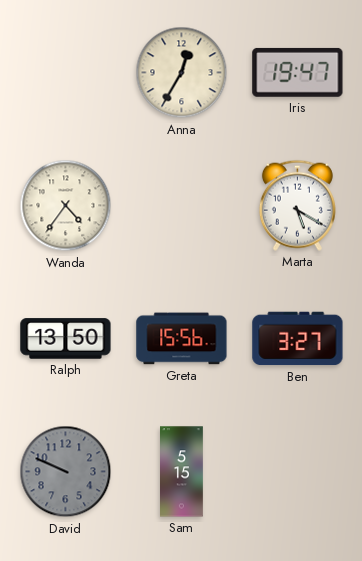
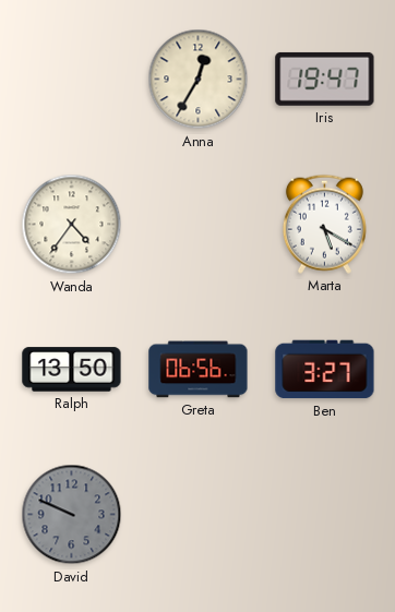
Greta: 15:56 -> 06:56 (199, 370)
Sam: 5:15 -> none (182, 472)
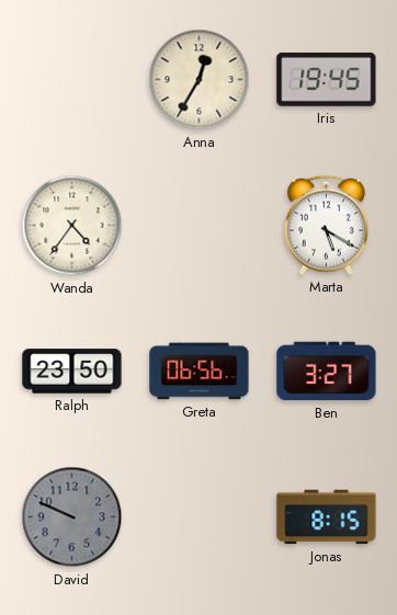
Iris: 19:47 -> 19:45 (327, 79)
Ralph: 13:50 -> 23:50 (72, 372)
Jonas: none -> 8:15 (327, 517)
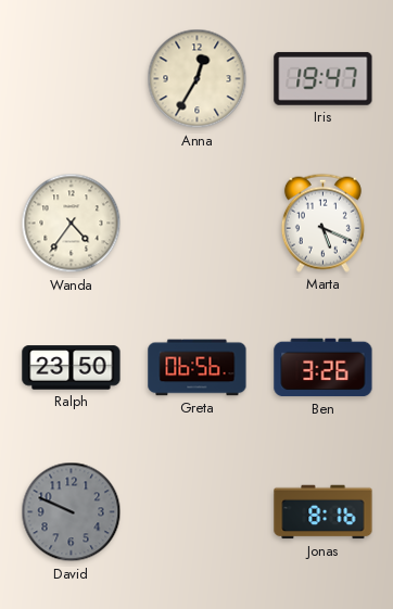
Iris: 19:45 -> 19:47 (324, 78)
Marta: 5:20 -> 5:19 (322, 223)
Ben: 3:27 -> 3:26 (324, 368)
Jonas: 8:15 -> 8:16 (324, 512)
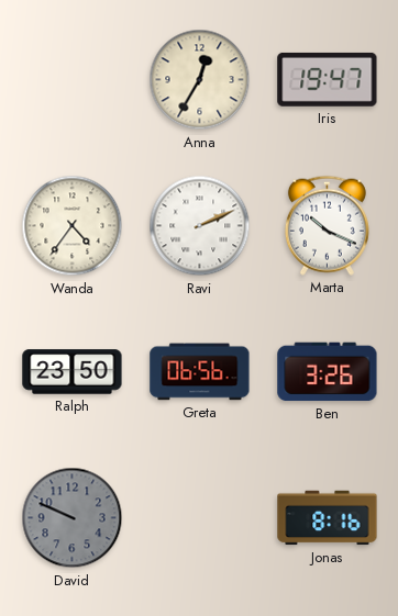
Ravi: none -> 2:11 (200, 226)
Marta: 5:19 -> 10:19 (327, 225)
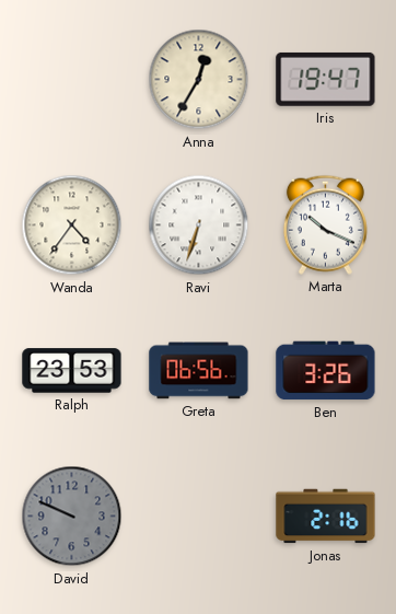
Ravi: 2:11 -> 6:33 (199, 225)
Ralph: 23:50 -> 23:53 (72, 371)
Jonas: 8:16 -> 2:16 (326, 517)
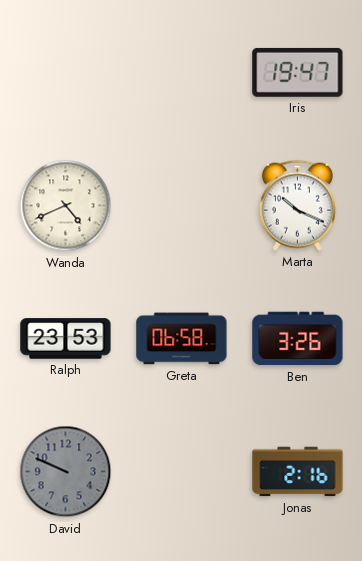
Anna: 12:35 -> none (199, 80)
Wanda: 4:36 -> 4:41 (66, 206)
Ravi: 6:33 -> none (199, 225)
Greta: 06:56 -> 06:58 (182, 339)
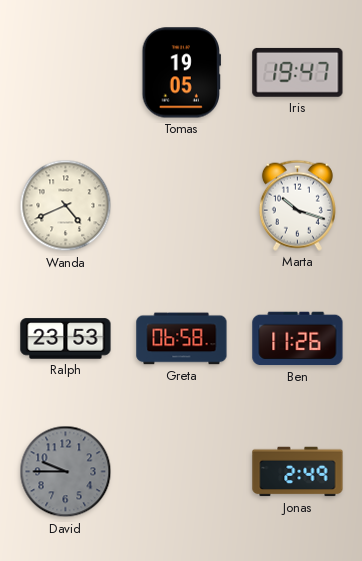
Tomas: none -> 19:05 (182, 73)
Marta: 10:19 -> 10:18 (297, 205)
Ben: 3:26 -> 11:26 (298, 339)
David: 9:49 -> 9:45 (66, 472)
Jonas: 2:16 -> 2:49 (298, 472)
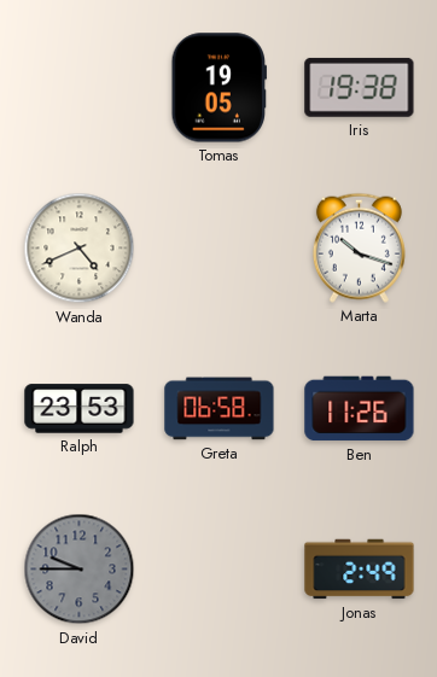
Iris: 19:47 -> 19:38 (360, 87)
